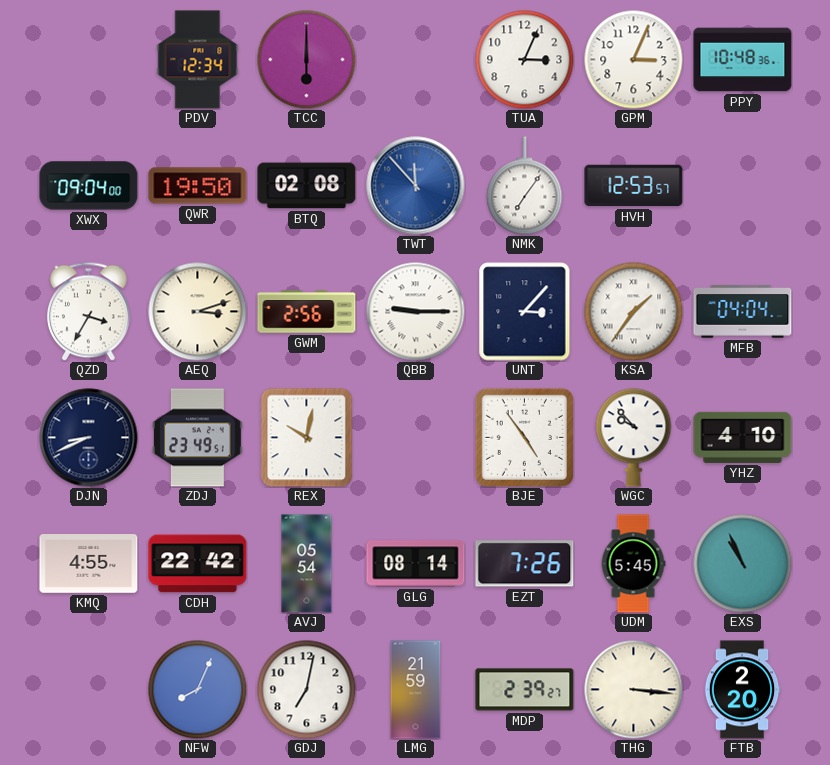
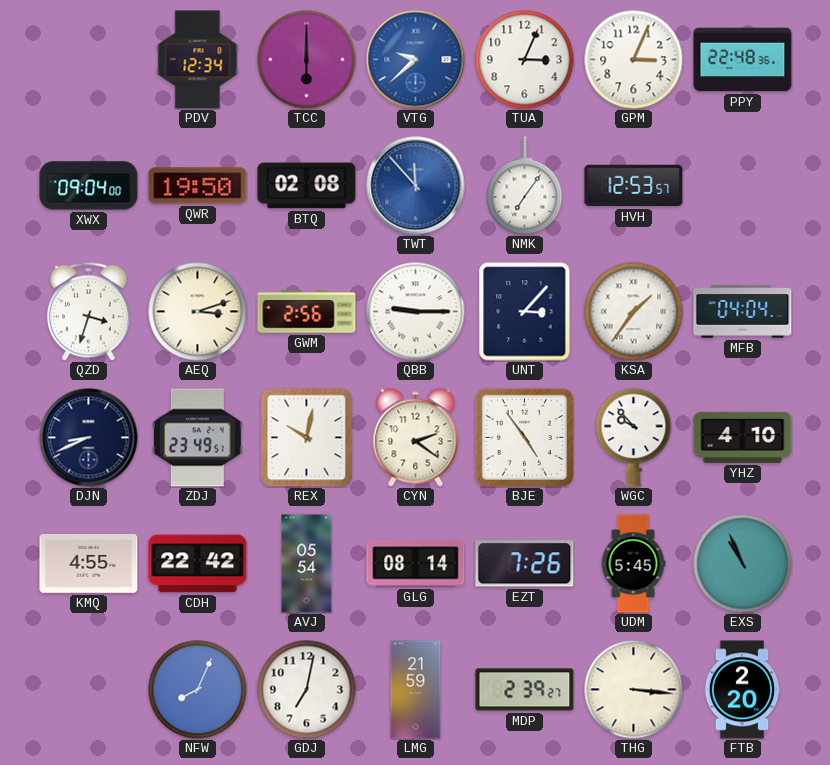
VTG: none -> 9:38 (416, 60)
PPY: 10:48 -> 22:48 (743, 60)
QZD: 3:35 -> 3:33 (88, 311)
CYN: none -> 2:21 (416, 438)
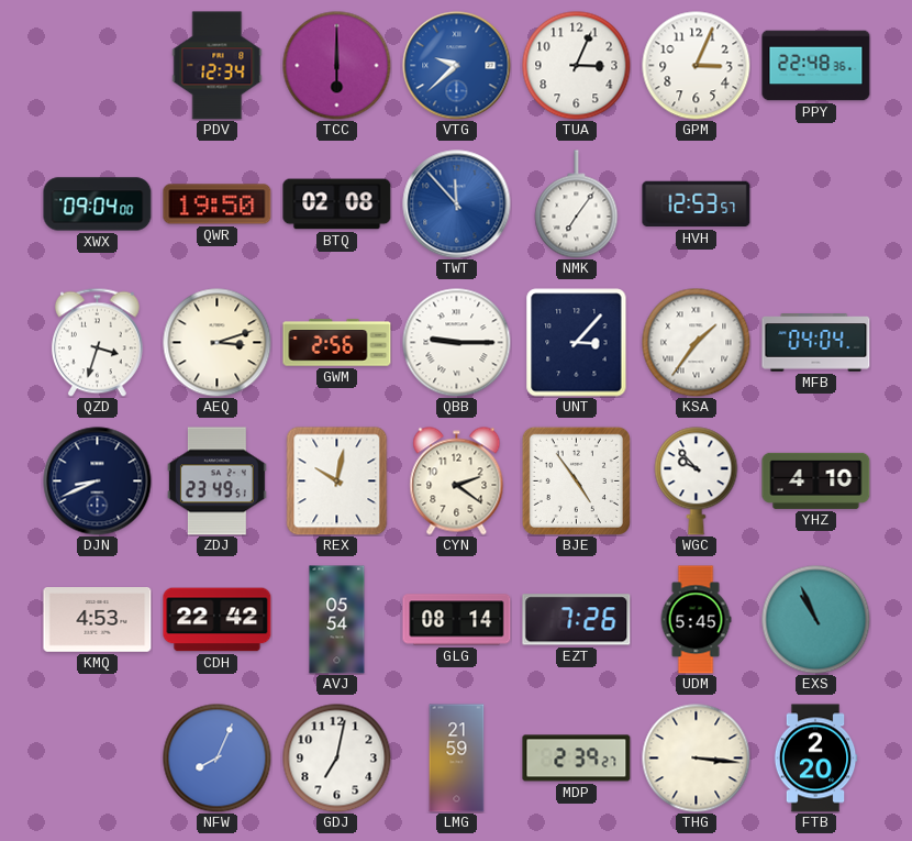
KMQ: 4:55 -> 4:53 (98, 620)
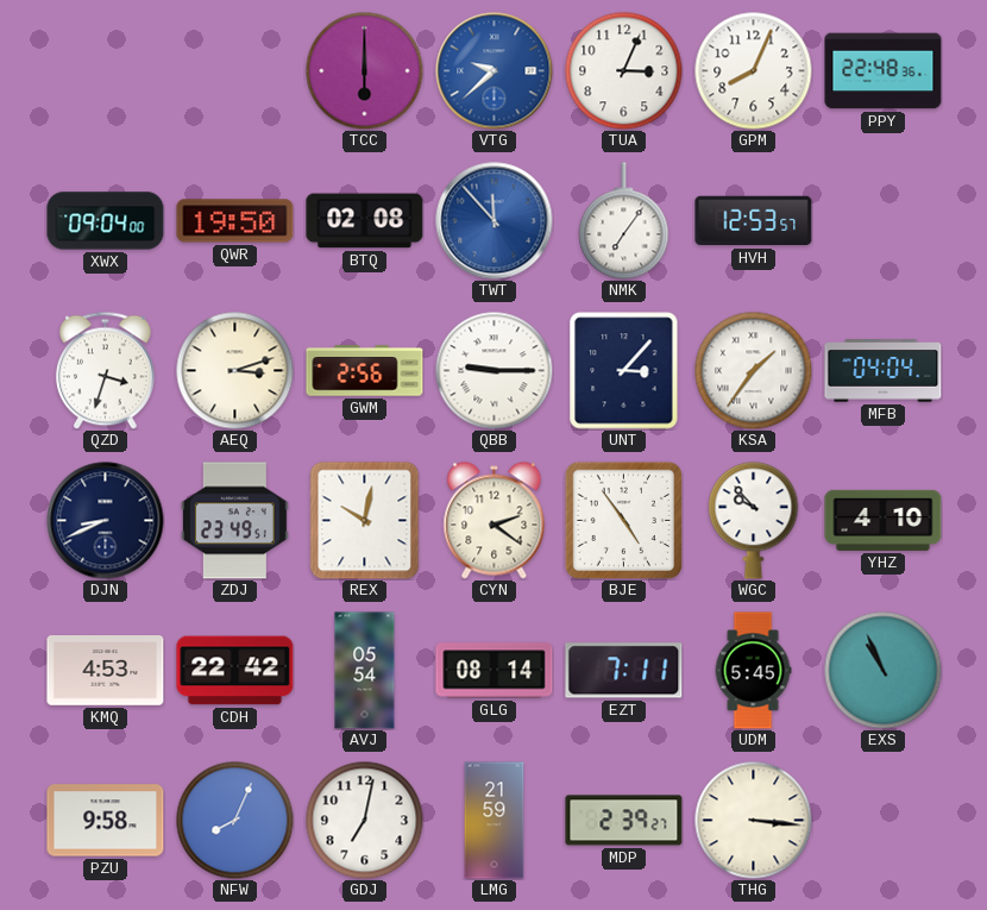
PDV: 12:34 -> none (218, 66)
GPM: 3:04 -> 8:04 (754, 71)
EZT: 7:26 -> 7:11 (624, 671)
PZU: none -> 9:58 (106, 821)
FTB: 2:20 -> none (815, 759)
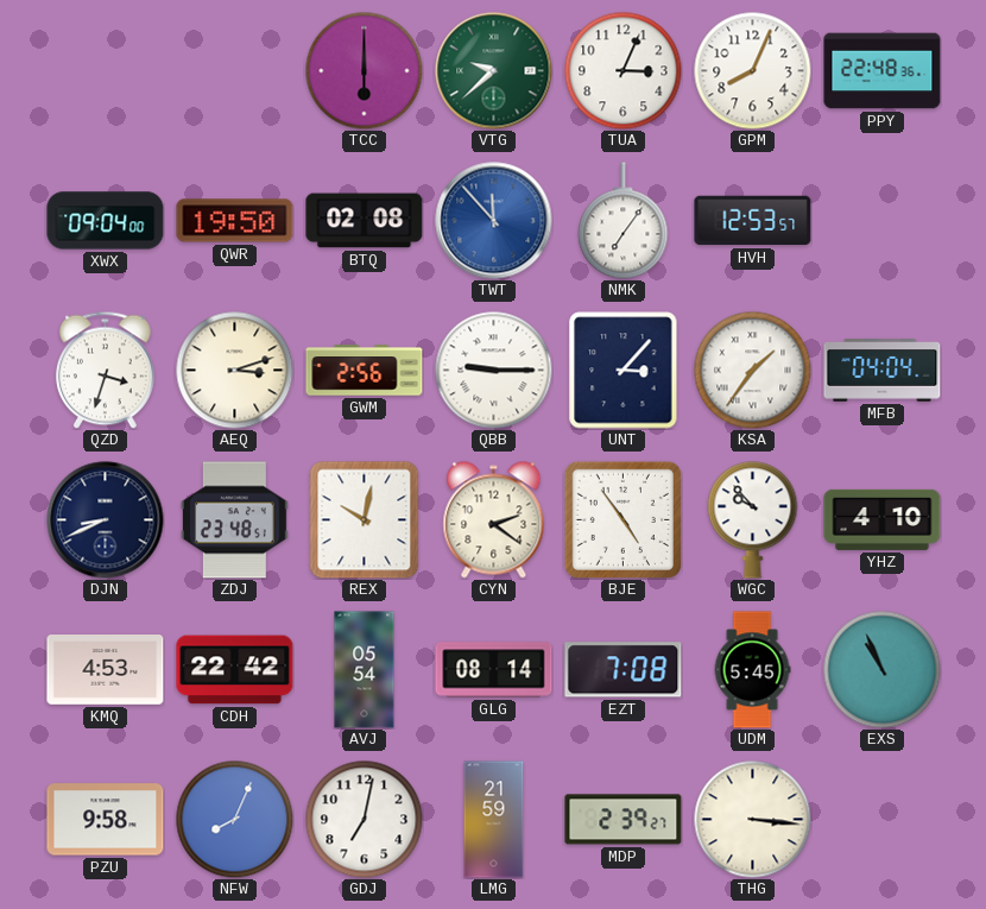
VTG dial: blue -> green (494, 71)
ZDJ: 23:49 -> 23:48 (234, 520)
EZT: 7:11 -> 7:08 (624, 670)
